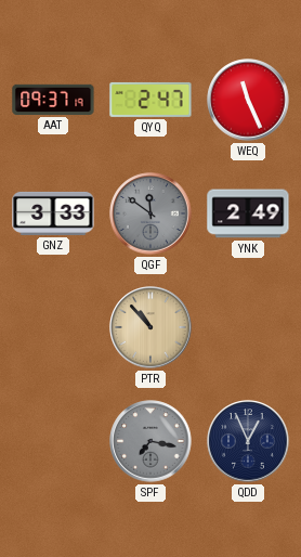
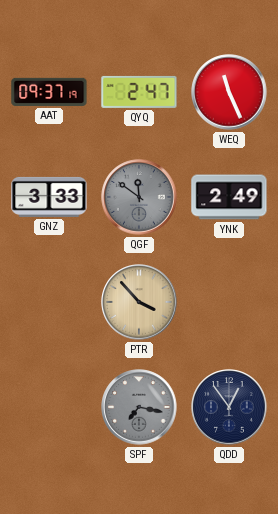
PTR: 10:53 -> 3:53 (139, 302)
QDD: 12:56 -> 12:54 (229, 407)
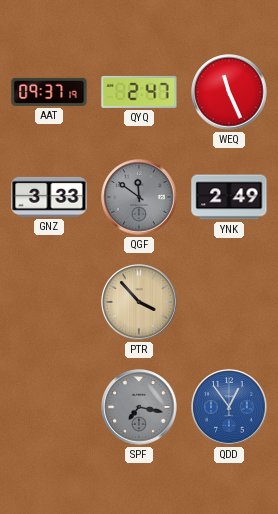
QDD dial: navy -> blue (229, 407)
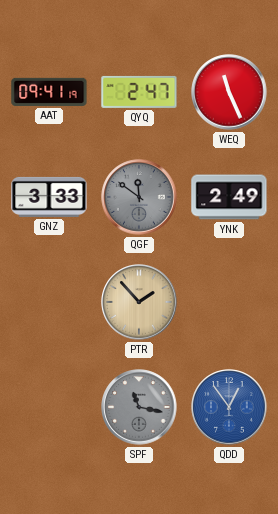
AAT: 09:37 -> 09:41 (49, 92)
PTR: 3:53 -> 1:53 (139, 302)
SPF: 7:17 -> 11:17 (139, 407)
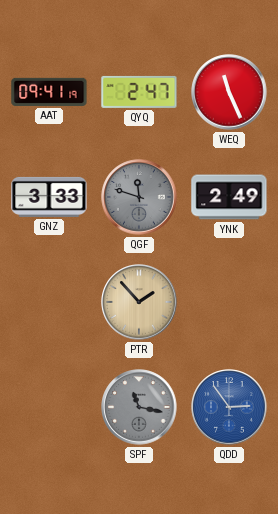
QGF: 11:51 -> 11:48 (139, 197)
QDD: 12:54 -> 2:54 (229, 407)
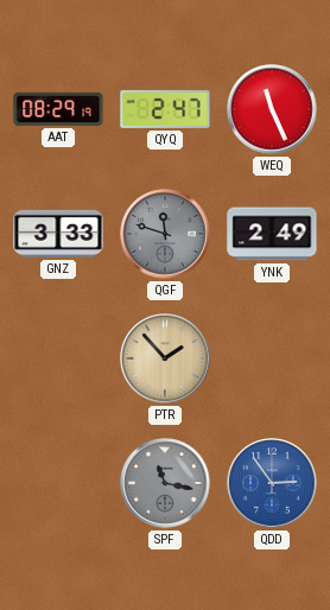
AAT: 09:41 -> 08:29 (58, 109)
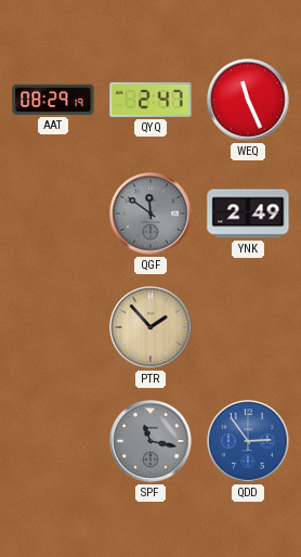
GNZ: 3:33 -> none (58, 234)
QGF: 11:48 -> 11:51 (150, 213)
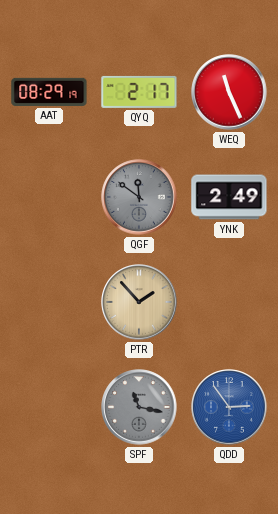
QYQ: 2:47 -> 2:17 (139, 92)
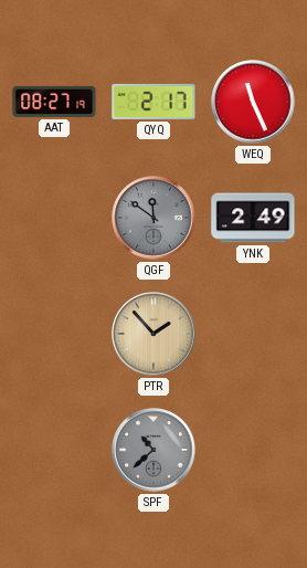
AAT: 08:29 -> 08:27 (54, 102)
SPF: 11:17 -> 10:38 (153, 450)
QDD: 2:54 -> none (229, 407)
